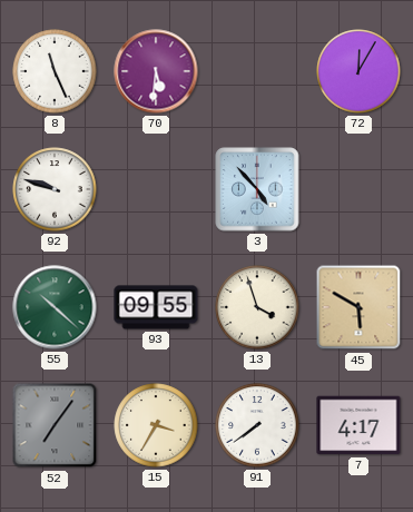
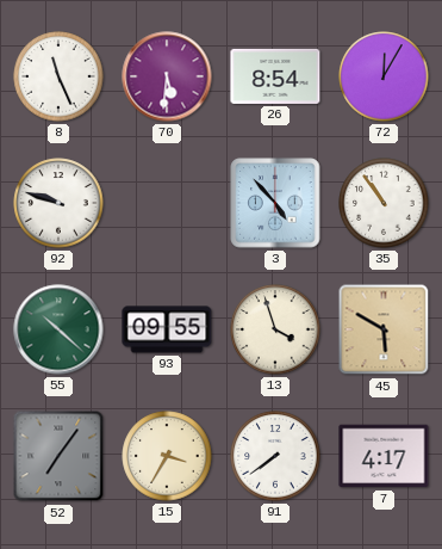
26: none -> 8:54 (275, 76)
35: none -> 10:54 (384, 203)
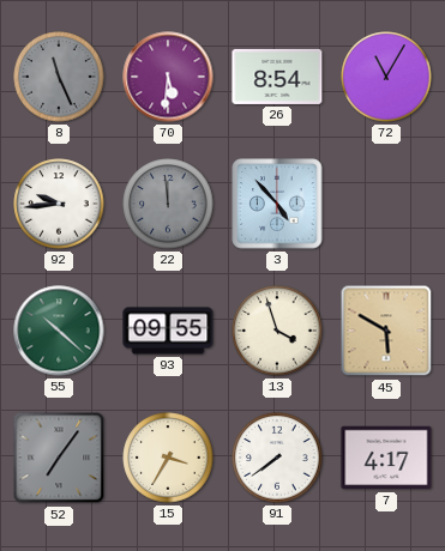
8 dial: white -> grey (59, 77)
72: 12:05 -> 11:05 (386, 77)
92: 9:48 -> 9:44 (59, 204)
22: none -> 11:59 (168, 204)
35: 10:54 -> none (384, 203)
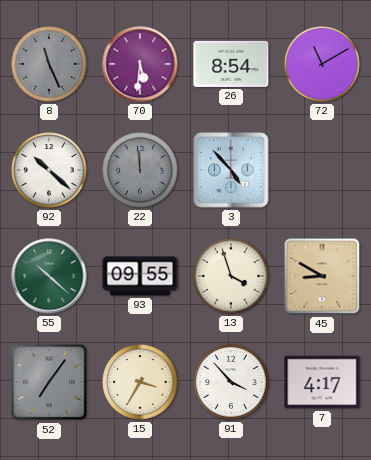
72: 11:05 -> 11:10 (322, 64)
92: 9:44 -> 10:22 (49, 170)
45: 5:50 -> 8:50 (322, 276)
91: 7:39 -> 3:53 (231, 382)
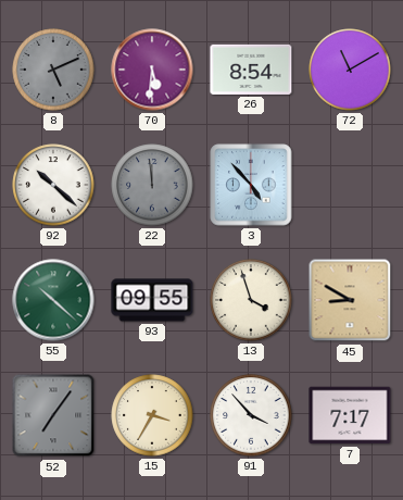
8: 11:26 -> 5:11 (53, 70)
7: 4:17 -> 7:17 (350, 415)
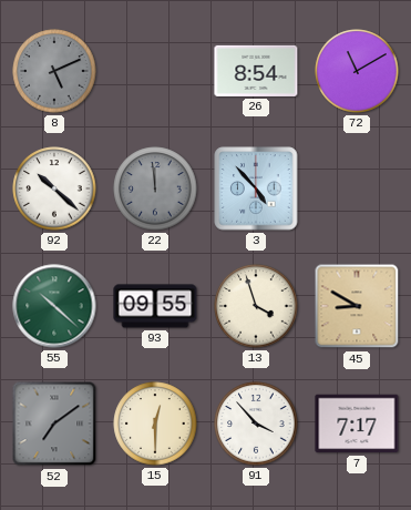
70: 5:31 -> none (152, 70)
52: 7:06 -> 7:09 (54, 424)
15: 3:35 -> 12:30 (155, 424)
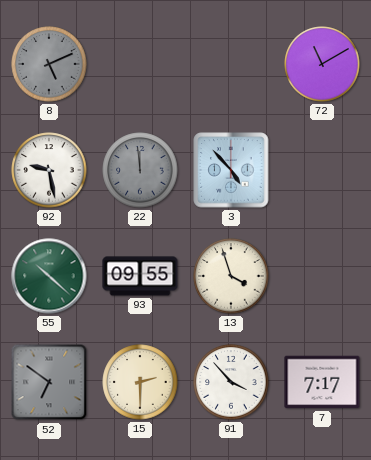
26: 8:54 -> none (256, 71)
92: 10:22 -> 9:28 (49, 170)
45: 8:50 -> none (357, 306)
52: 7:09 -> 6:51 (49, 382)
15: 12:30 -> 2:30 (140, 382)
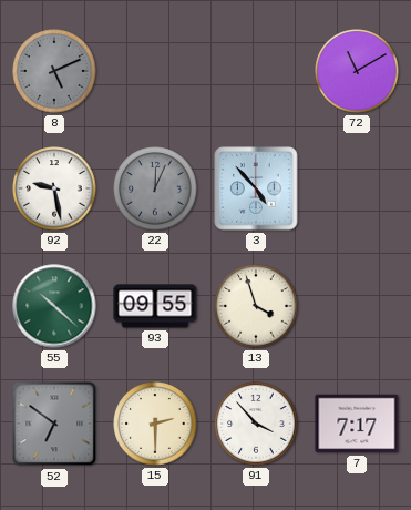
22: 11:59 -> 12:04 (155, 188)
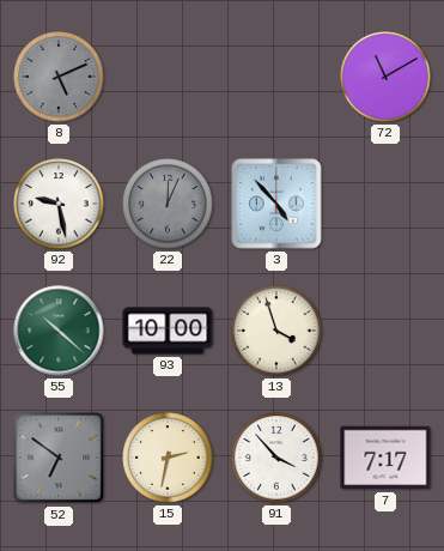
93: 09:55 -> 10:00 (168, 331)
15: 2:30 -> 2:32 (168, 458)
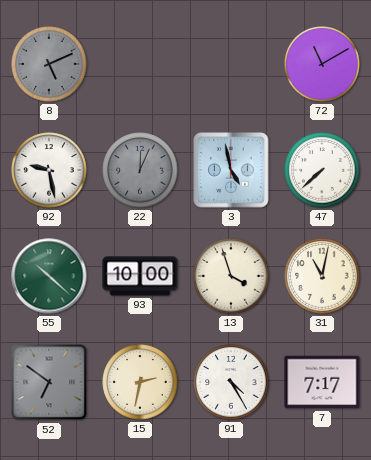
3: 4:53 -> 4:58 (231, 170)
47: none -> 7:38 (322, 170)
31: none -> 11:02 (322, 276)
91: 3:53 -> 4:25 (231, 382)
